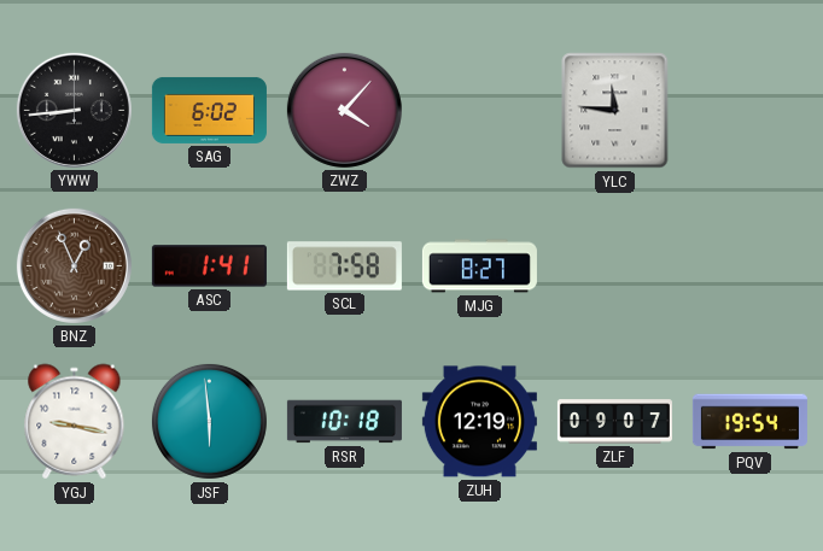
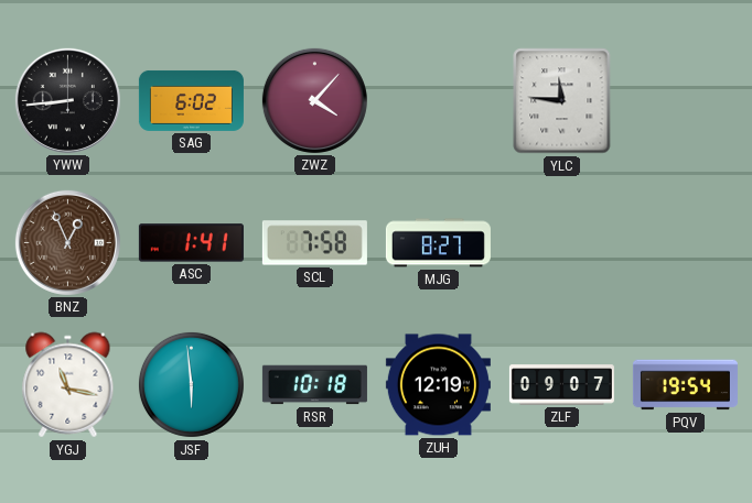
YGJ: 9:17 -> 11:17 (68, 385)
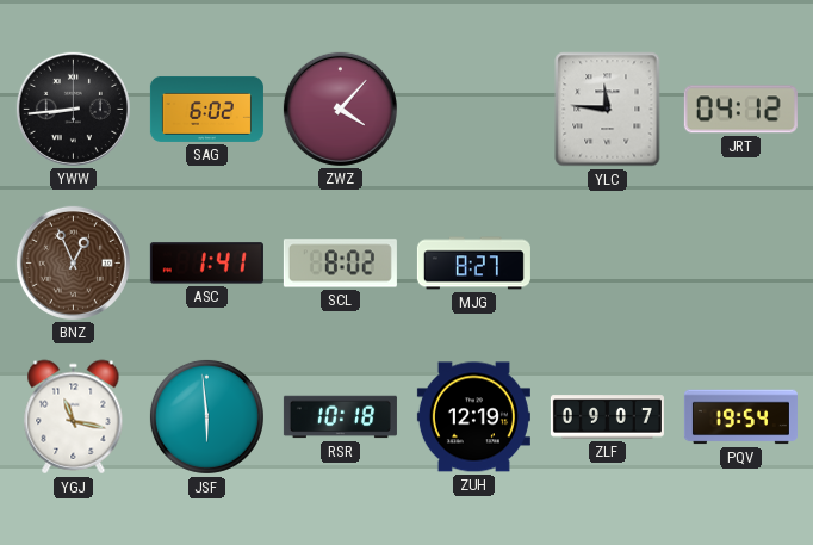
JRT: none -> 04:12 (740, 110)
SCL: 7:58 -> 8:02 (340, 264)
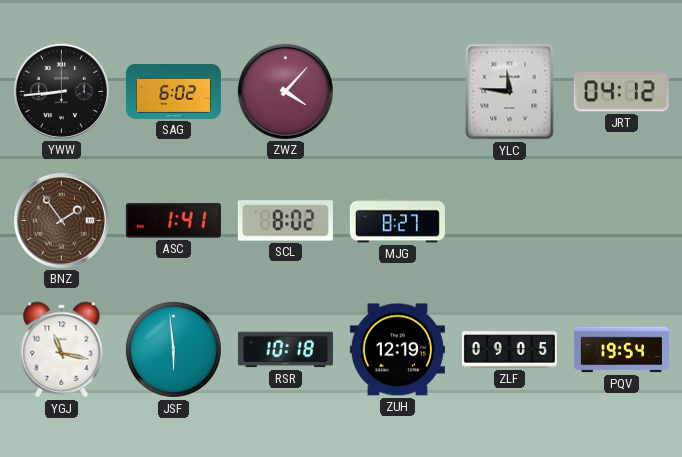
BNZ: 12:56 -> 1:54 (61, 220)
ZLF: 09:07 -> 09:05 (509, 350)
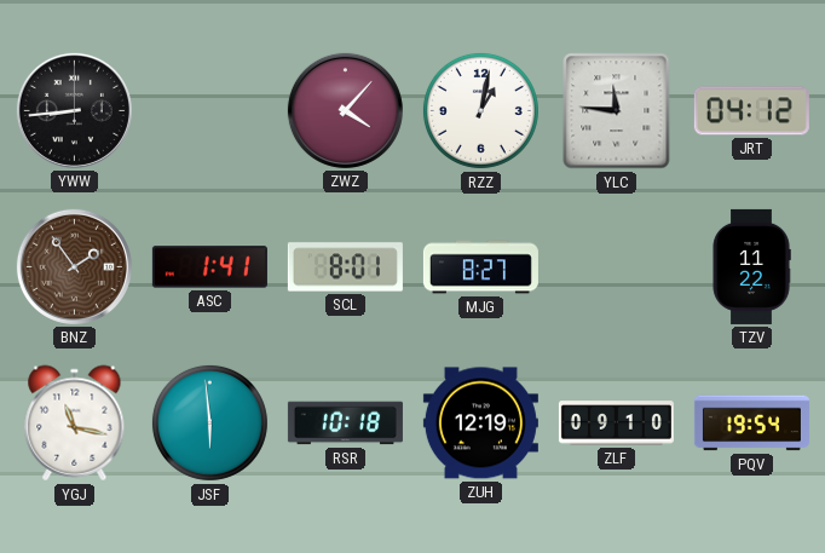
SAG: 6:02 -> none (173, 91)
RZZ: none -> 1:02 (480, 110)
SCL: 8:02 -> 8:01 (345, 267)
TZV: none -> 11:22 (751, 266)
ZLF: 09:05 -> 09:10 (616, 424)
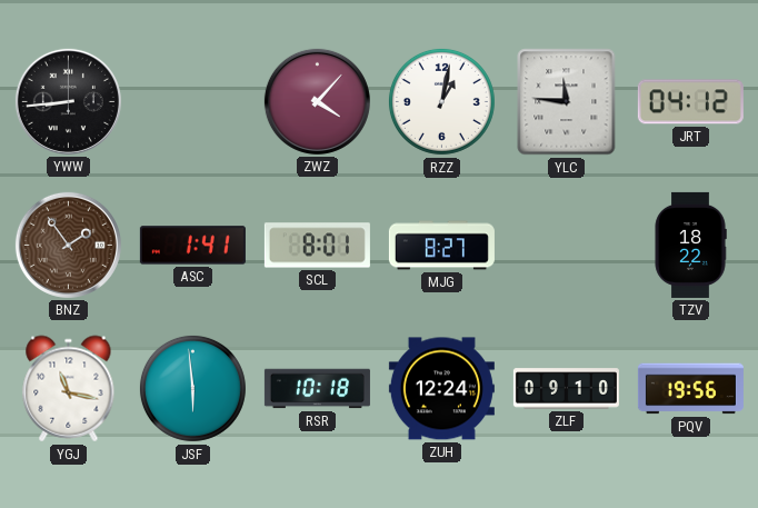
TZV: 11:22 -> 18:22 (690, 245)
ZUH: 12:19 -> 12:24 (441, 389)
PQV: 19:54 -> 19:56 (690, 389)
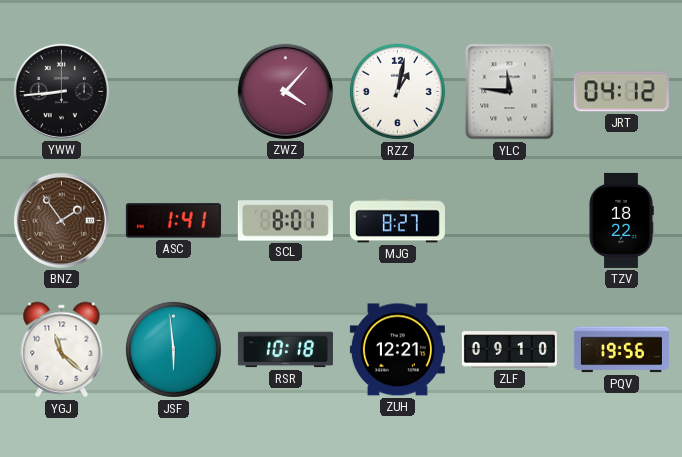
YGJ: 11:17 -> 11:22 (62, 350)
ZUH: 12:24 -> 12:21 (397, 350)
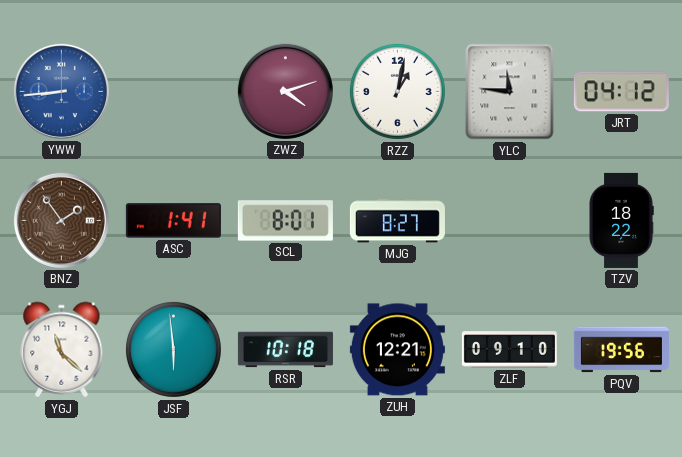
YWW dial: black -> blue (61, 91)
ZWZ: 4:07 -> 4:12 (285, 91)
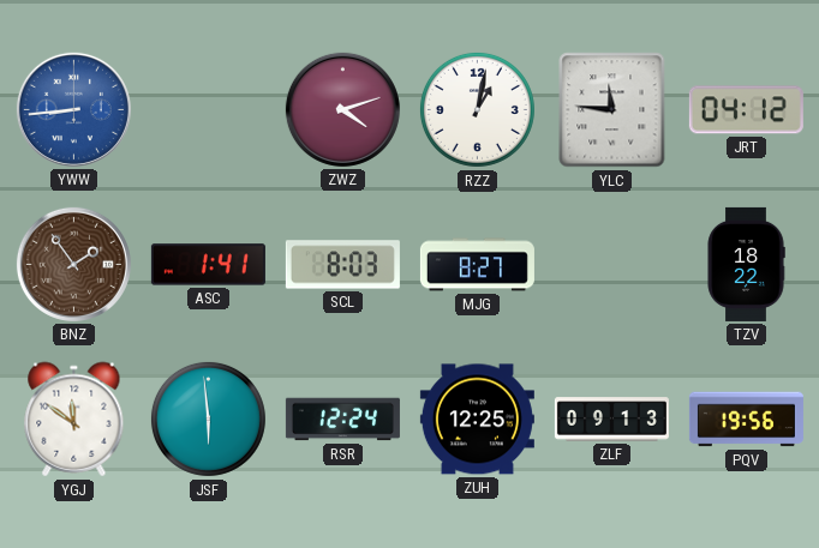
SCL: 8:01 -> 8:03 (342, 265)
YGJ: 11:22 -> 11:51 (74, 420)
RSR: 10:18 -> 12:24 (342, 420)
ZUH: 12:21 -> 12:25 (477, 420)
ZLF: 09:10 -> 09:13 (611, 420)
